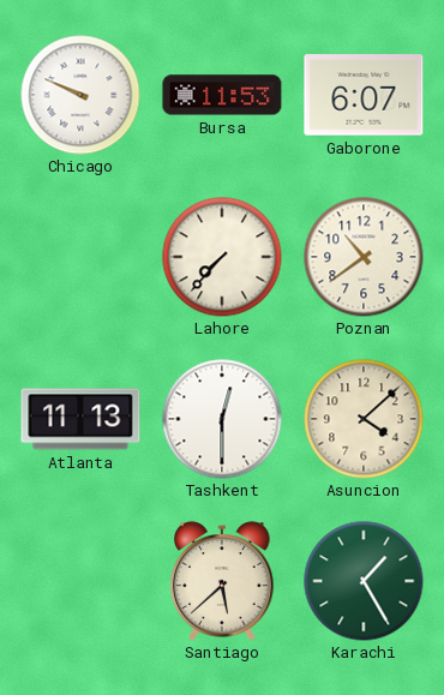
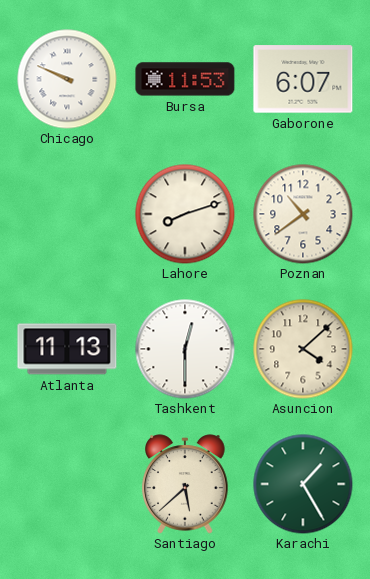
Lahore: 7:37 -> 8:12 (185, 214)
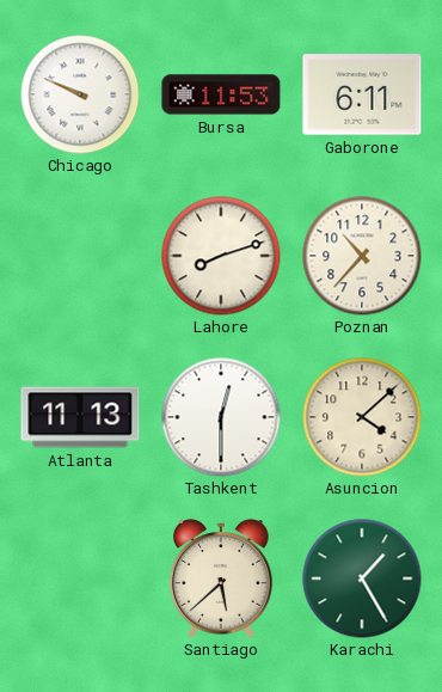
Gaborone: 6:07 -> 6:11 (362, 94)
Poznan: 10:39 -> 10:37 (362, 256)
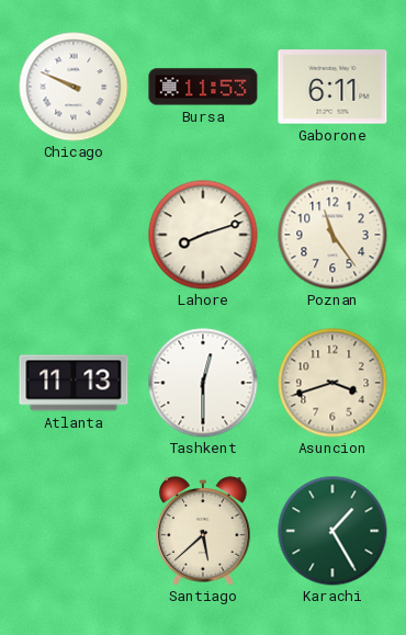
Poznan: 10:37 -> 11:24 (332, 235)
Asuncion: 4:08 -> 3:42 (332, 383)
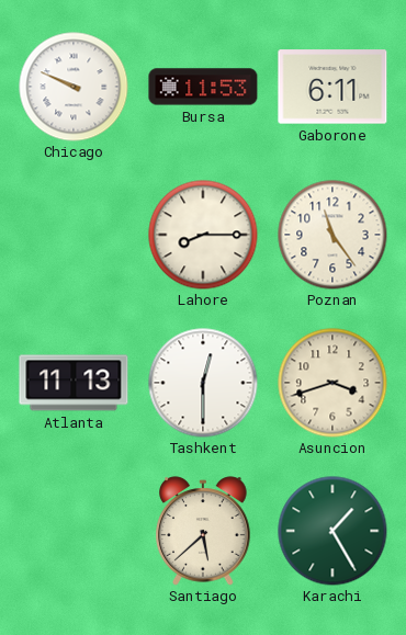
Lahore: 8:12 -> 8:15 (203, 235)
